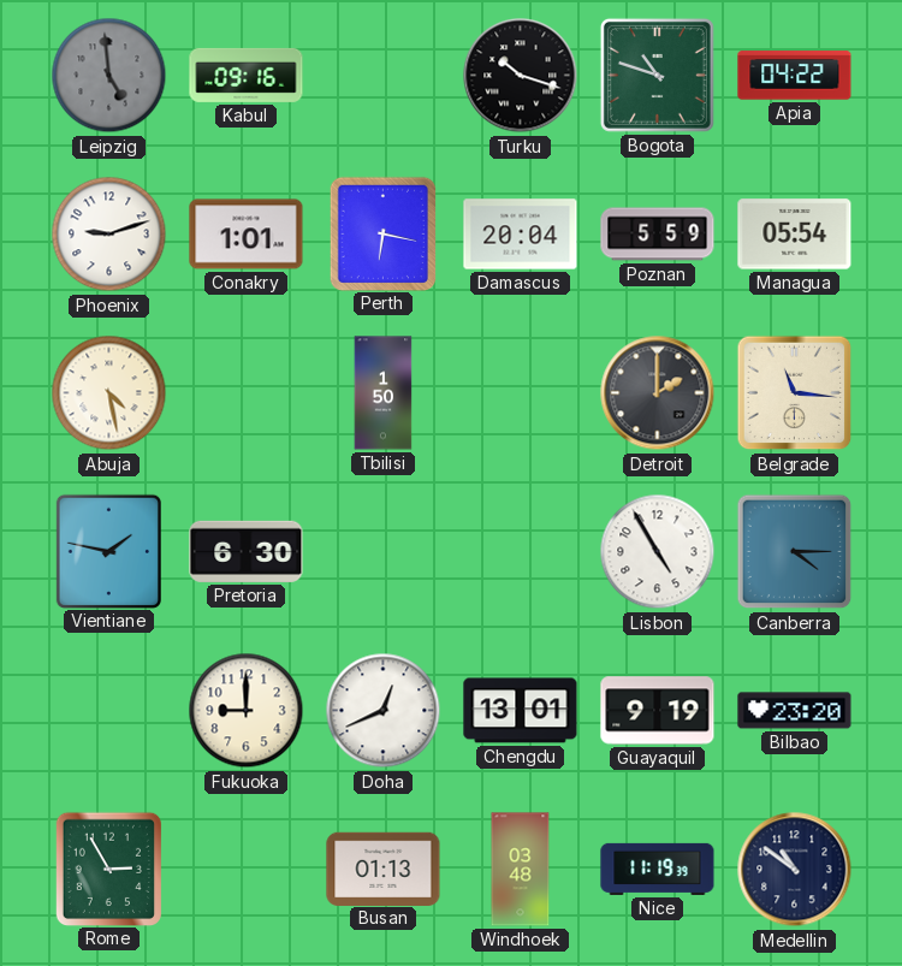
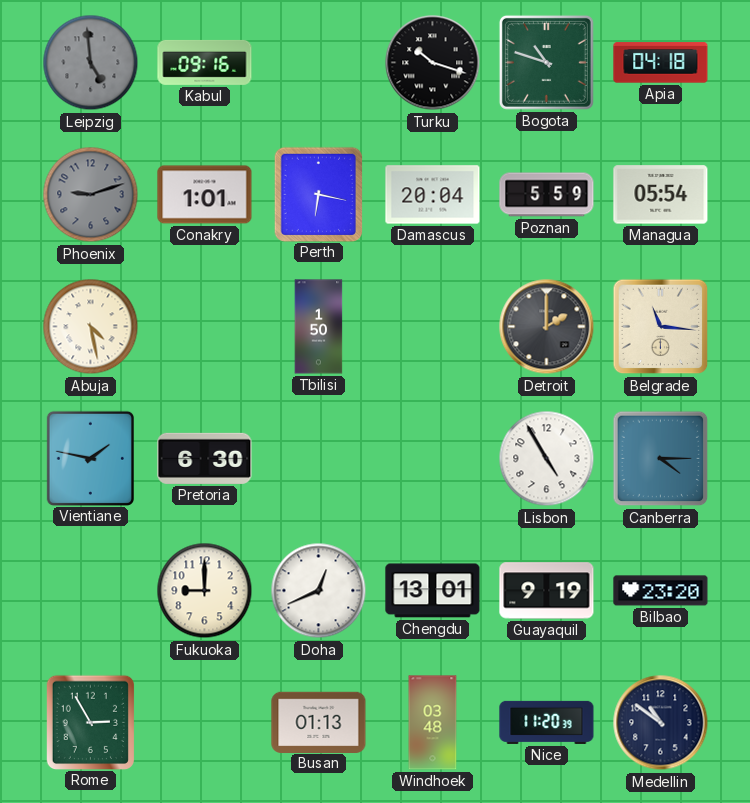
Apia: 04:22 -> 04:18 (661, 63)
Phoenix dial: white -> grey (91, 195)
Nice: 11:19 -> 11:20 (547, 722)
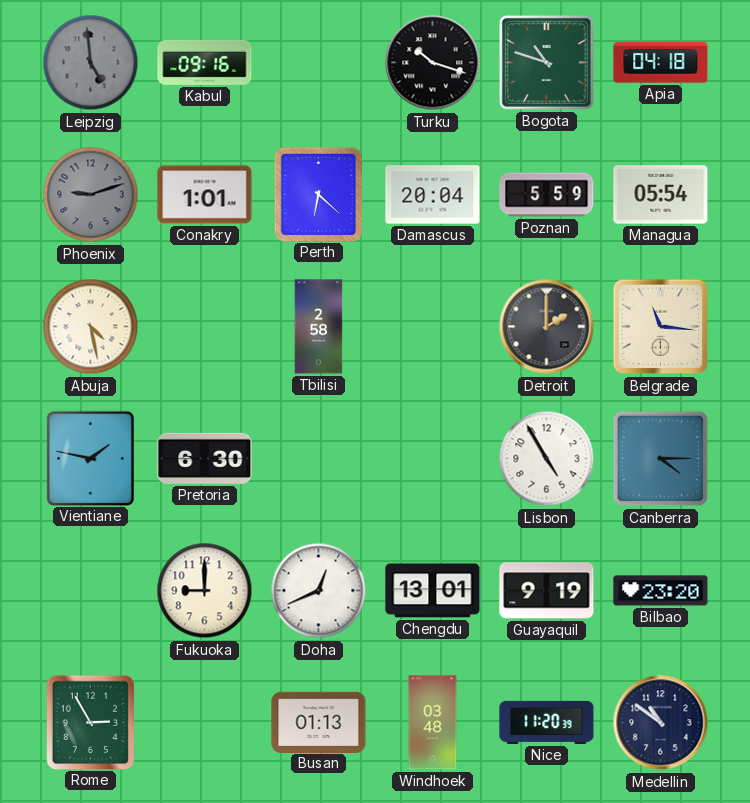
Perth: 6:17 -> 6:22 (318, 194)
Tbilisi: 1:50 -> 2:58 (319, 327)
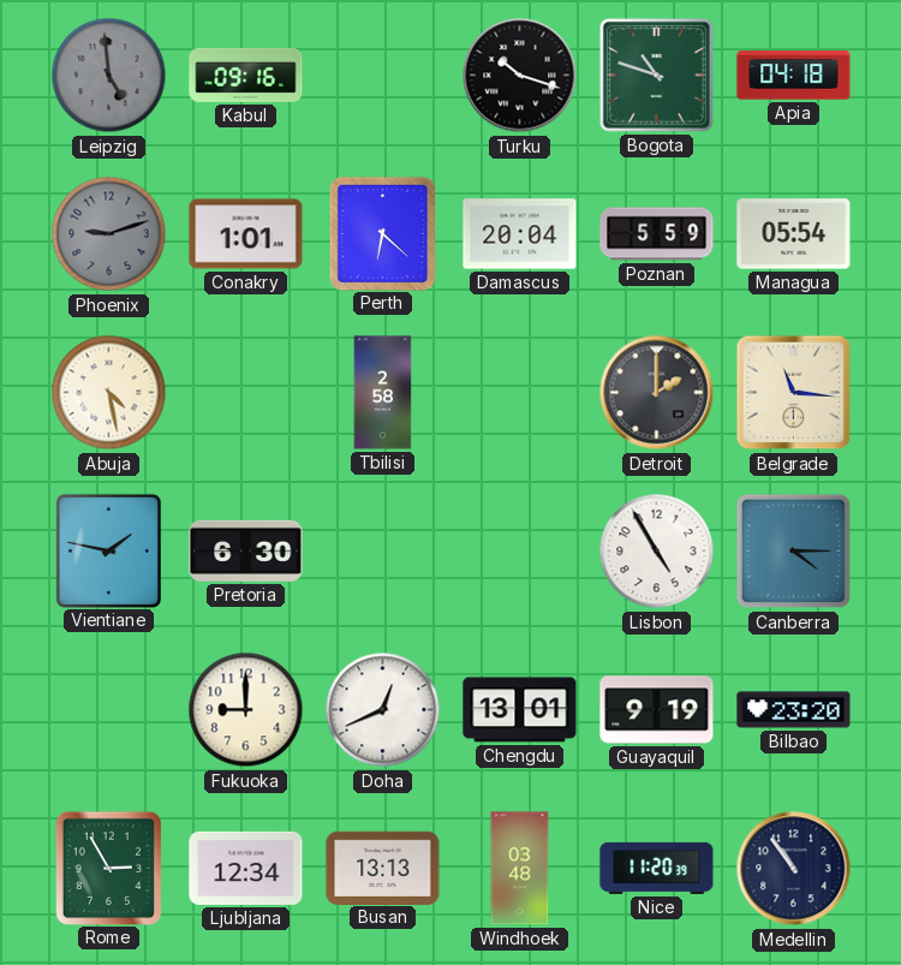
Ljubljana: none -> 12:34 (246, 868)
Busan: 01:13 -> 13:13 (383, 868)
Medellin: 10:51 -> 10:54 (794, 869)
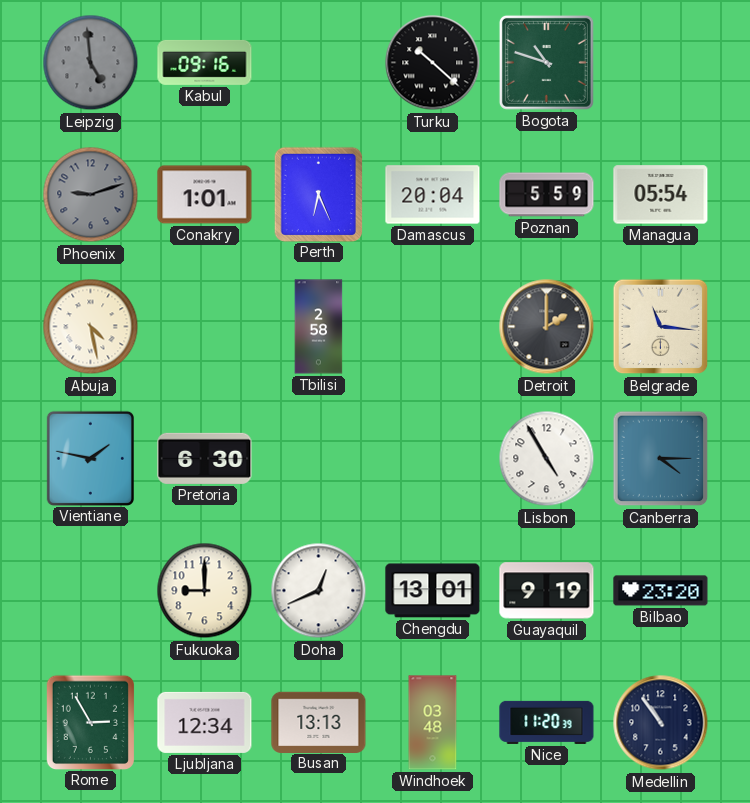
Turku: 10:18 -> 10:22 (433, 63)
Apia: 04:18 -> none (794, 76)
Perth: 6:22 -> 6:26 (318, 194)
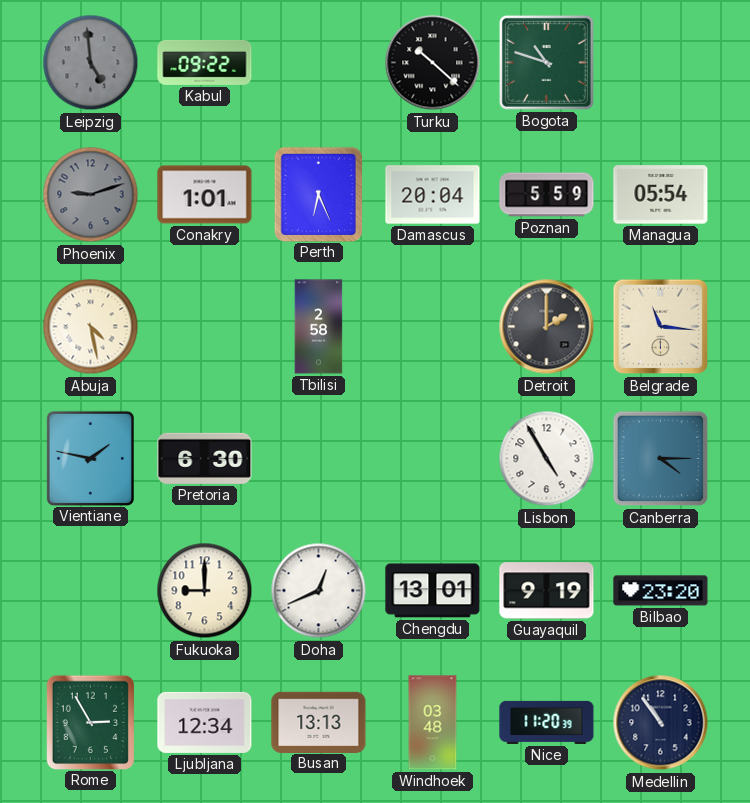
Kabul: 09:16 -> 09:22 (205, 62)
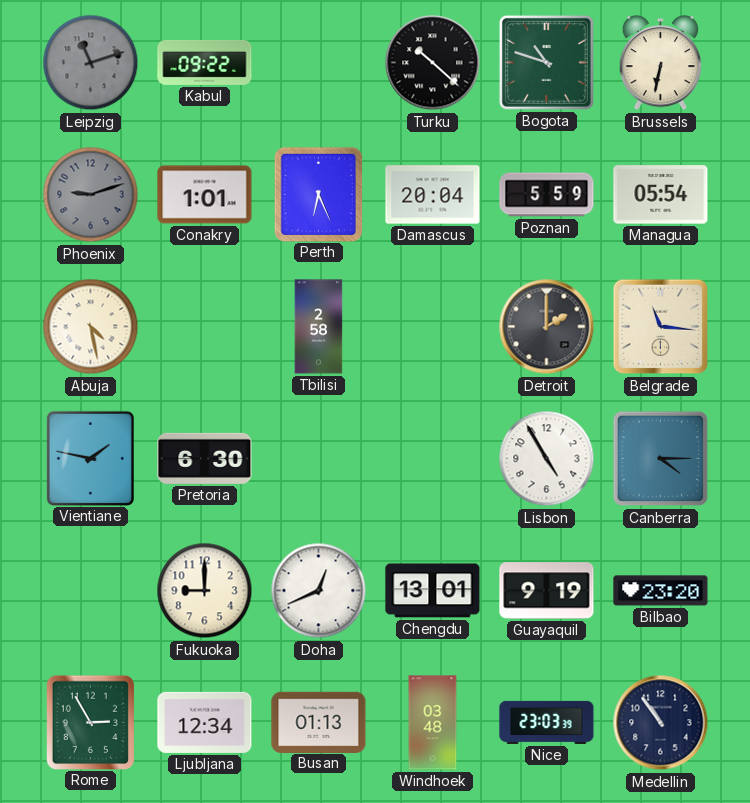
Leipzig: 4:59 -> 11:12 (91, 63)
Brussels: none -> 6:32 (660, 63)
Busan: 13:13 -> 01:13 (319, 722)
Nice: 11:20 -> 23:03 (547, 722)
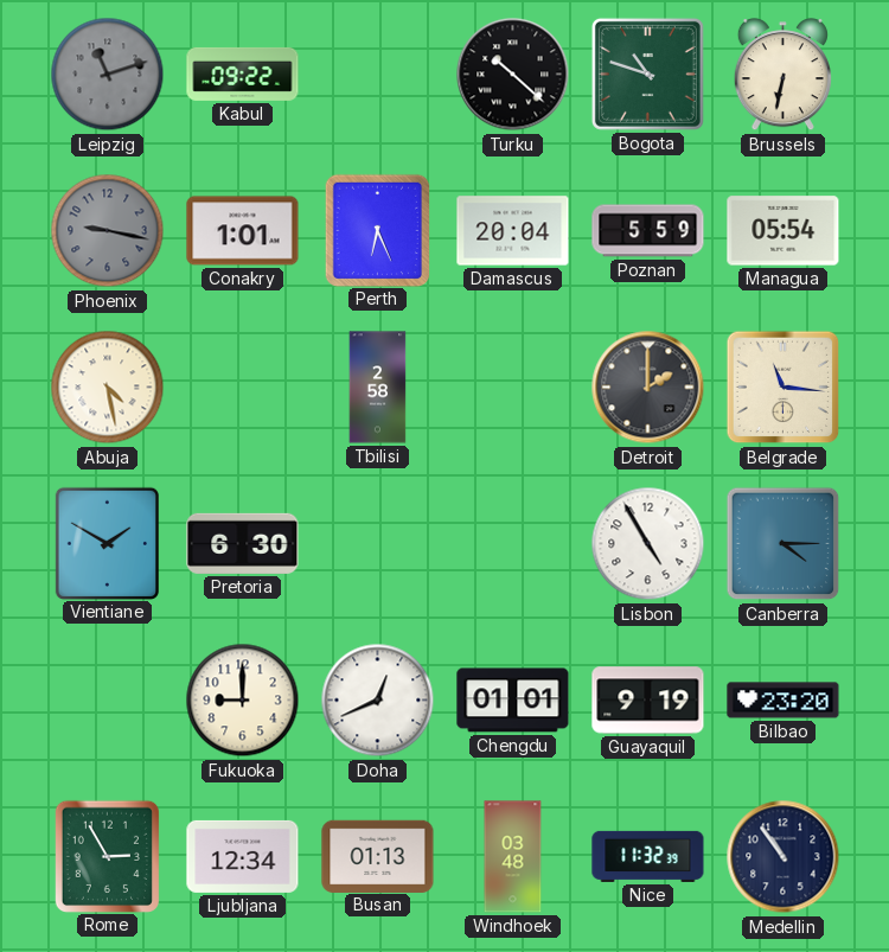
Phoenix: 9:12 -> 9:17 (108, 231)
Vientiane: 1:47 -> 1:50 (107, 543)
Chengdu: 13:01 -> 01:01 (513, 701)
Nice: 23:03 -> 11:32 (648, 856)
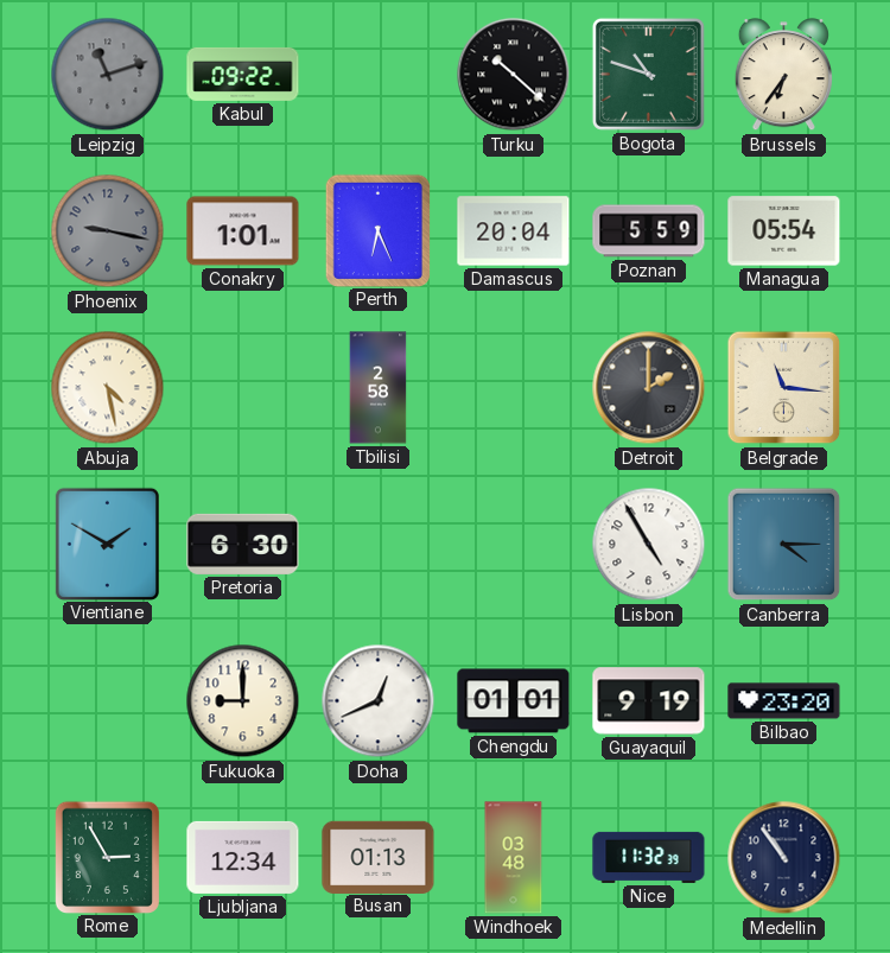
Brussels: 6:32 -> 6:36 (783, 75)
